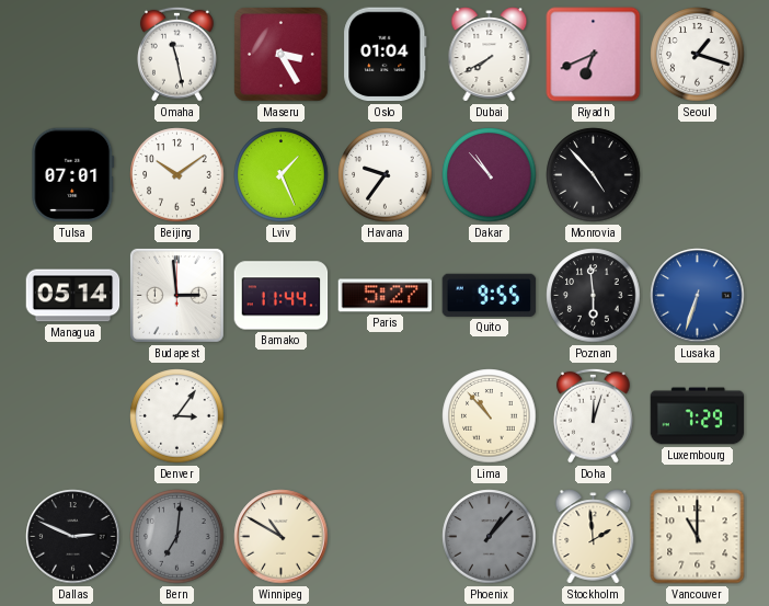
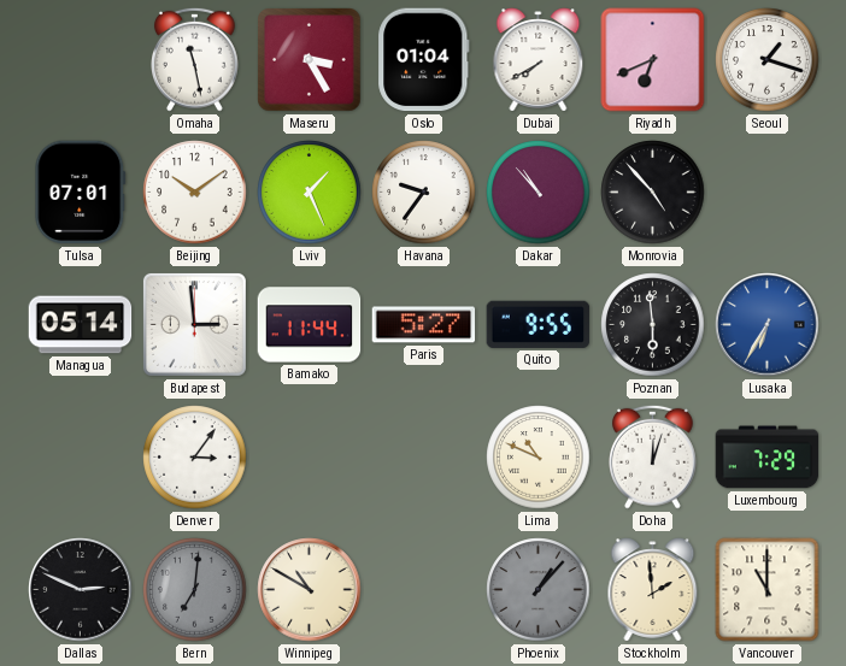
Lusaka: 6:33 -> 6:35 (768, 325)
Lima: 10:53 -> 10:49 (539, 458)
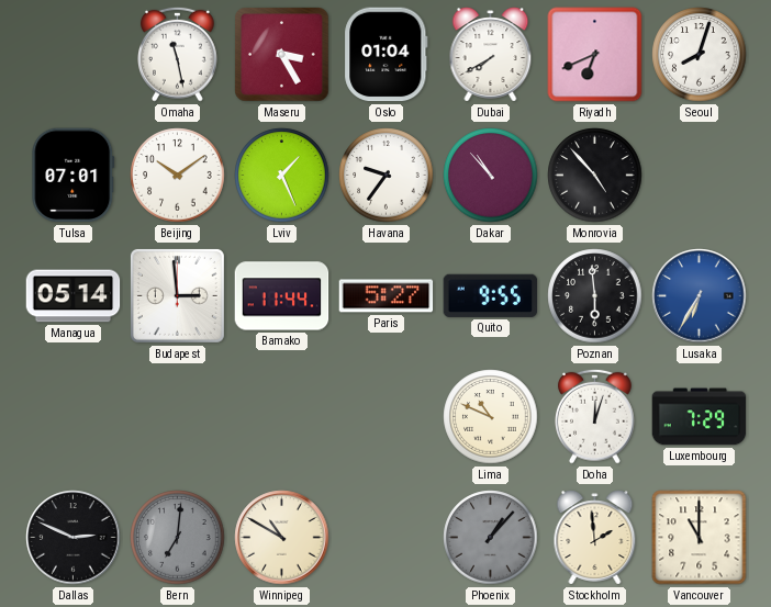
Seoul: 1:18 -> 8:03 (700, 55)
Denver: 3:06 -> none (195, 458)
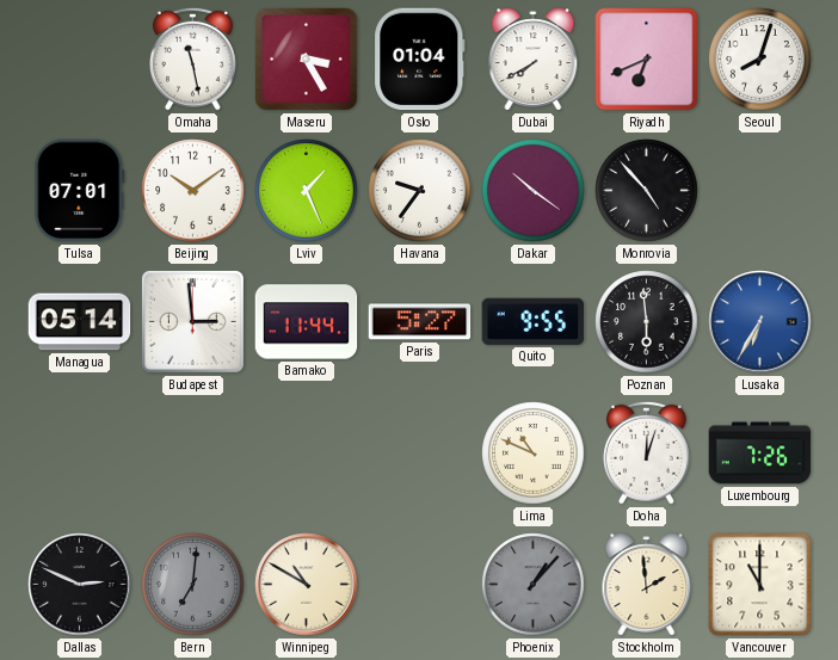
Dakar: 10:53 -> 10:21 (534, 191)
Luxembourg: 7:29 -> 7:26 (760, 454)
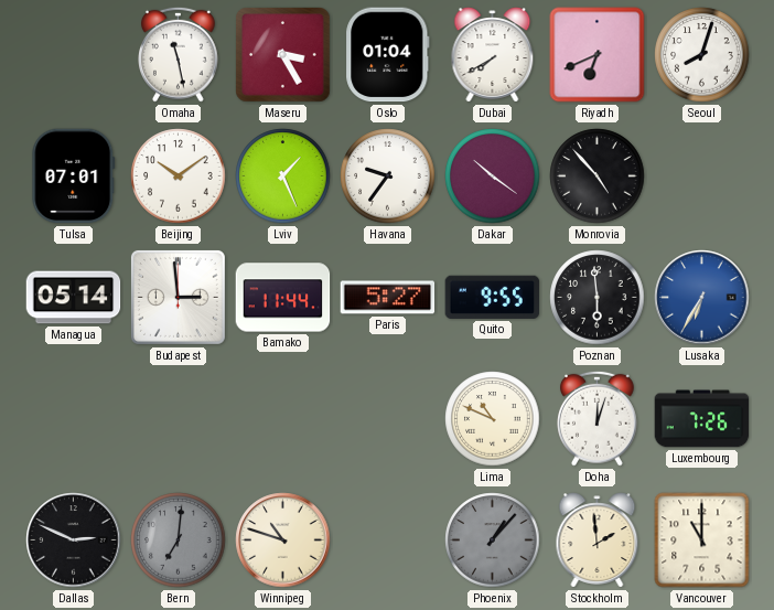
Winnipeg: 10:50 -> 10:48 (283, 541)
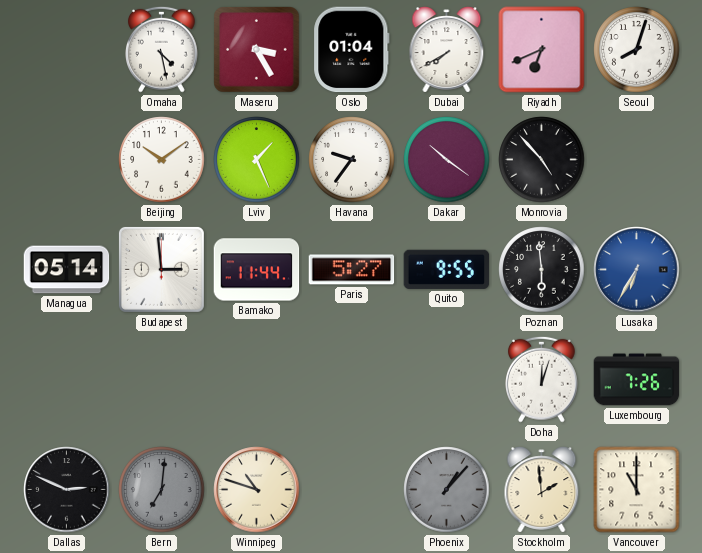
Omaha: 11:28 -> 4:28 (162, 49)
Tulsa: 07:01 -> none (74, 176)
Lima: 10:49 -> none (493, 419)
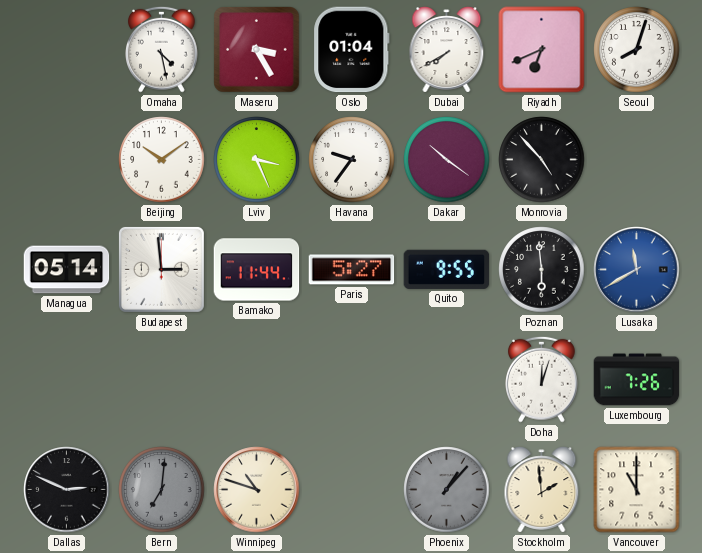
Lviv: 1:26 -> 3:26 (257, 160)
Lusaka: 6:35 -> 11:40 (637, 270)
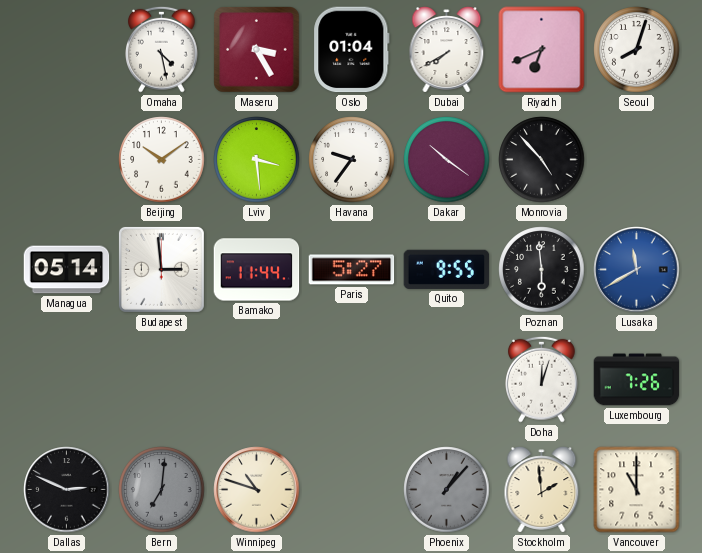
Lviv: 3:26 -> 3:29 (257, 160)
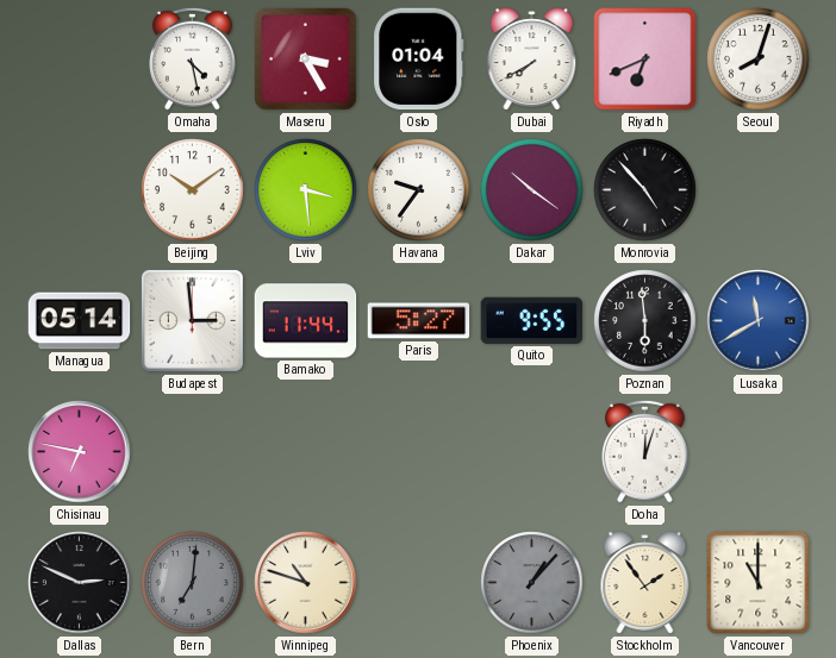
Chisinau: none -> 6:47 (80, 452)
Luxembourg: 7:26 -> none (637, 380)
Stockholm: 1:59 -> 1:54 (645, 583)
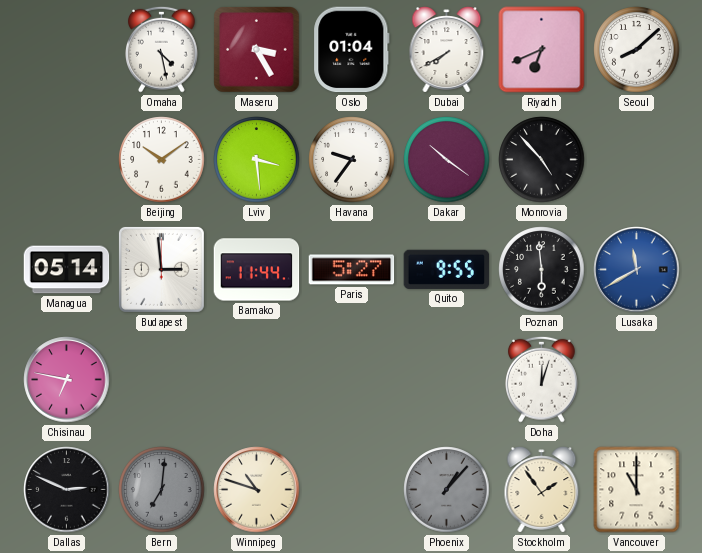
Seoul: 8:03 -> 8:08 (637, 50)
